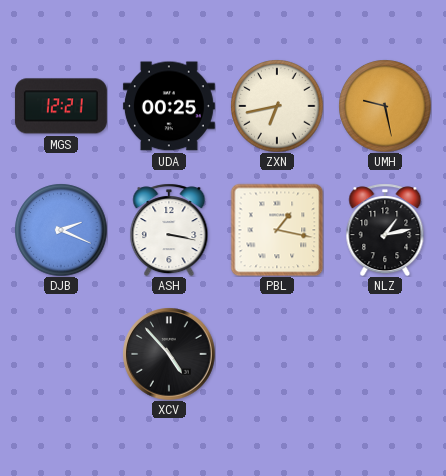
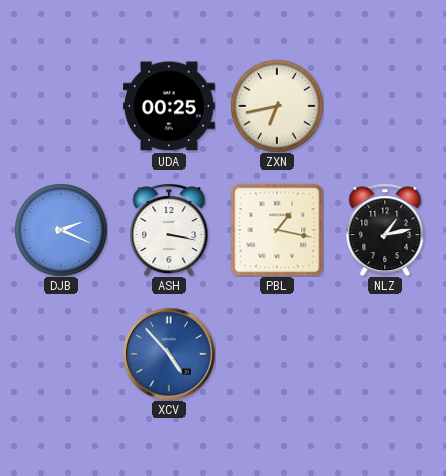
MGS: 12:21 -> none (61, 106)
UMH: 9:28 -> none (385, 106)
XCV dial: black -> blue (169, 354)
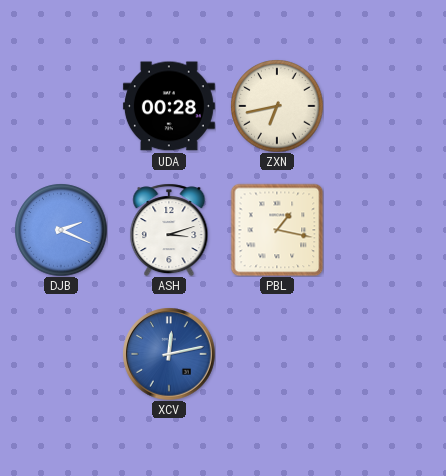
UDA: 00:25 -> 00:28 (169, 106)
ASH: 3:17 -> 3:12 (169, 230)
NLZ: 1:13 -> none (385, 230)
XCV: 4:53 -> 12:13 (169, 354)
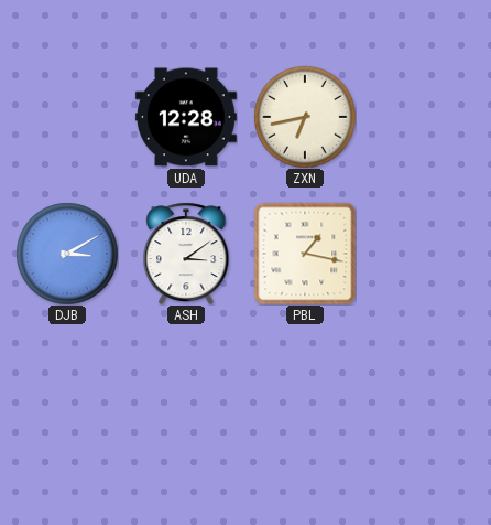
UDA: 00:28 -> 12:28 (186, 117)
DJB: 2:19 -> 3:10 (67, 254)
ASH: 3:12 -> 3:09 (186, 254)
XCV: 12:13 -> none (169, 354)
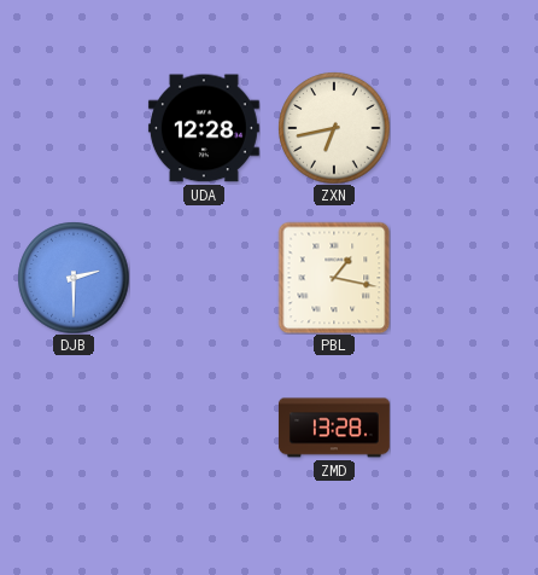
DJB: 3:10 -> 2:30 (74, 278)
ASH: 3:09 -> none (186, 254)
ZMD: none -> 13:28 (334, 428)
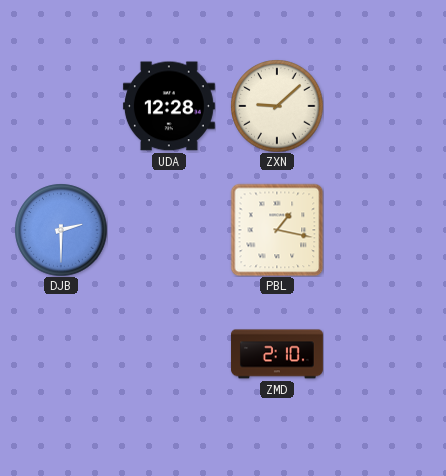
ZXN: 6:43 -> 9:08 (277, 106)
ZMD: 13:28 -> 2:10 (277, 354)
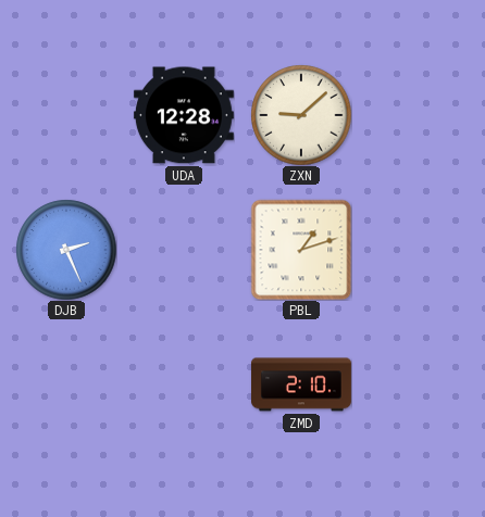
DJB: 2:30 -> 2:26 (66, 250)
PBL: 1:17 -> 1:12 (301, 250)
